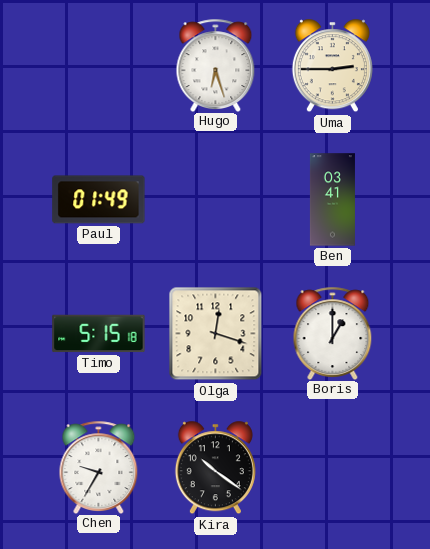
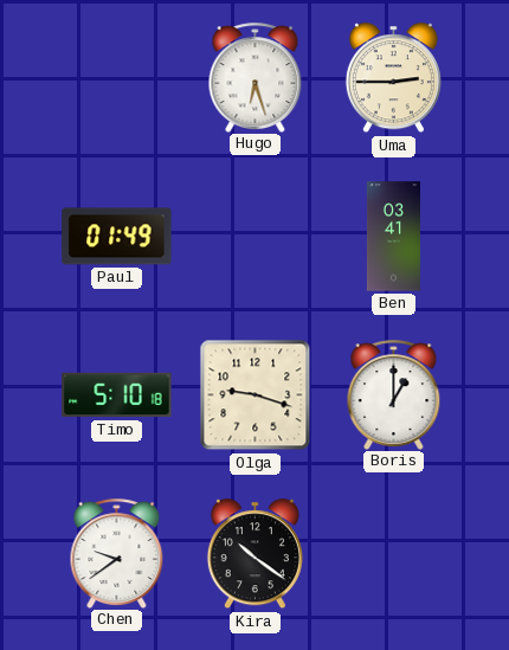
Timo: 5:15 -> 5:10 (117, 395)
Olga: 12:18 -> 9:18 (256, 395)
Chen: 9:35 -> 9:39 (117, 553)
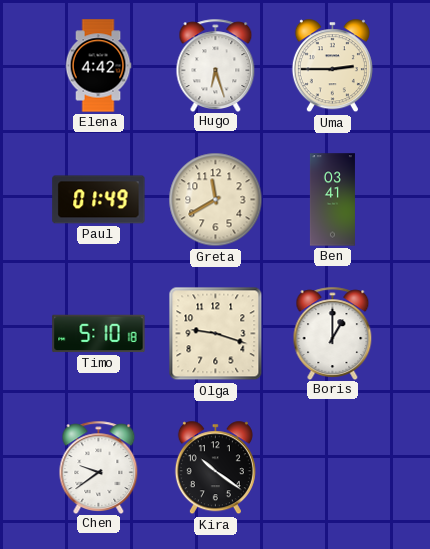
Elena: none -> 4:42 (98, 66)
Greta: none -> 11:40 (216, 200)
